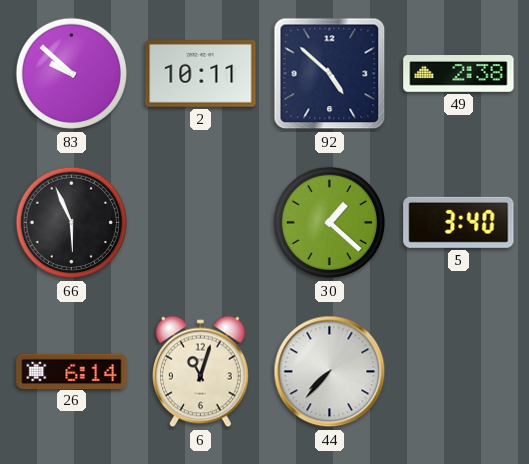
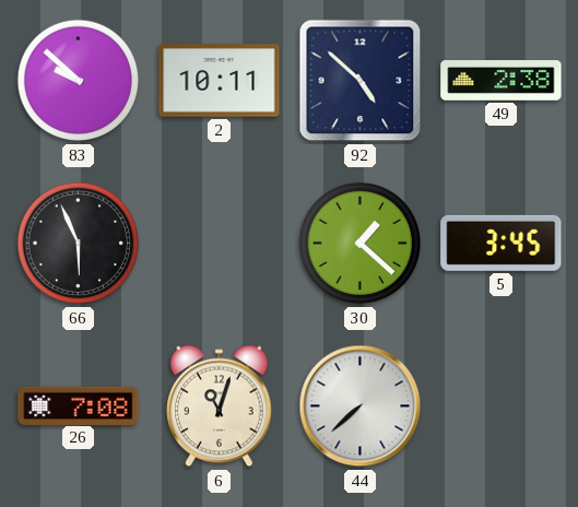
5: 3:40 -> 3:45 (502, 243)
26: 6:14 -> 7:08 (79, 405)
44: 7:37 -> 7:38 (361, 406)
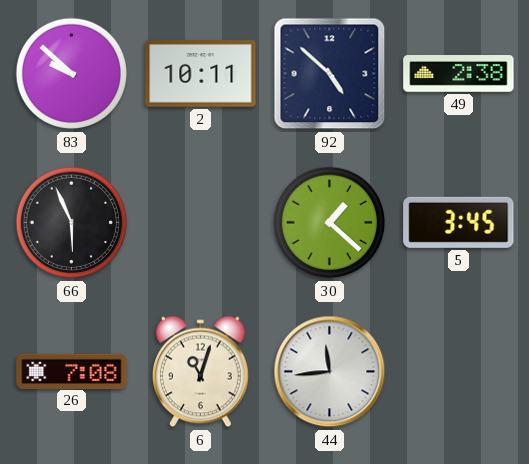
44: 7:38 -> 11:44 (330, 372)
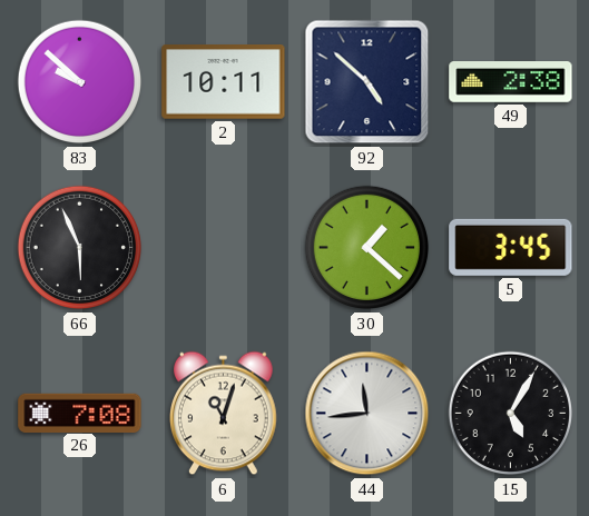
15: none -> 5:05 (511, 414)
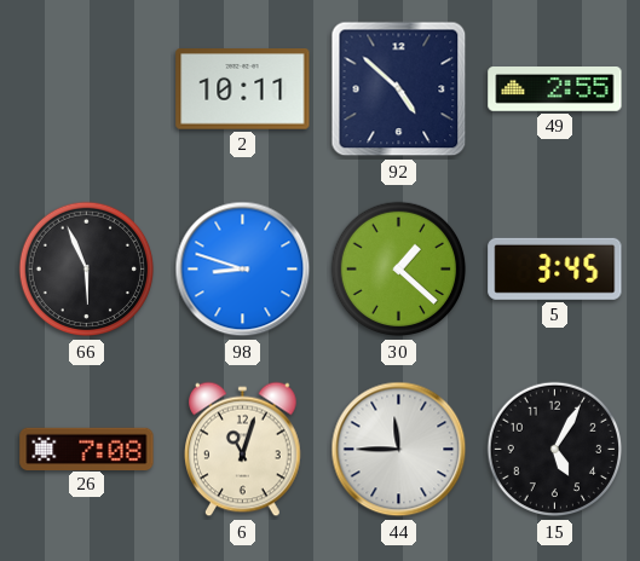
83: 9:52 -> none (80, 82)
49: 2:38 -> 2:55 (555, 89)
98: none -> 8:48 (243, 270)
44: 11:44 -> 11:45 (399, 450)
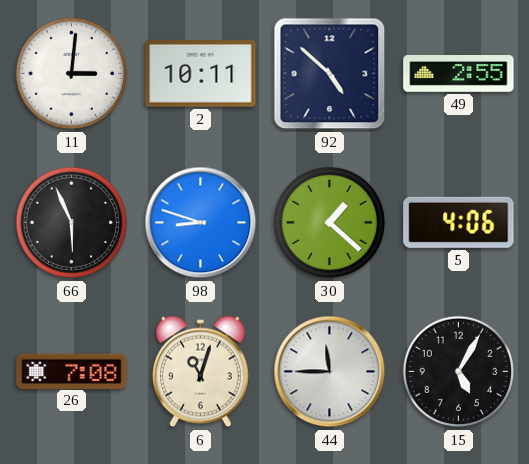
11: none -> 3:01 (72, 74)
5: 3:45 -> 4:06 (459, 222)
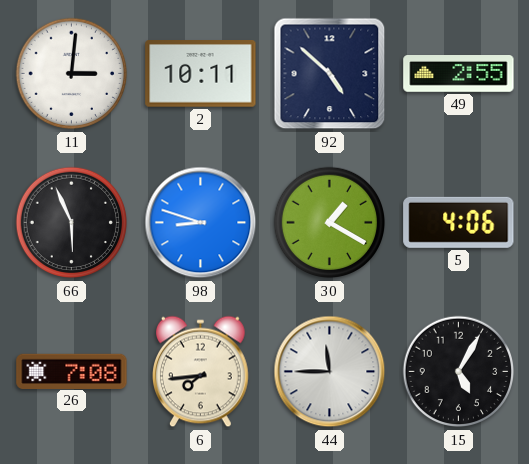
30: 1:22 -> 1:20 (330, 223)
6: 11:03 -> 7:44 (201, 372)
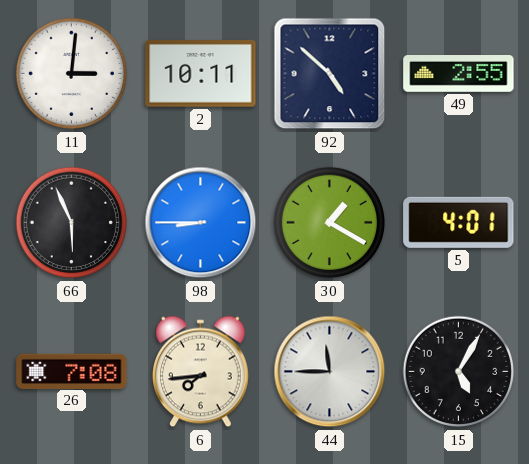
98: 8:48 -> 8:45 (201, 223)
5: 4:06 -> 4:01 (459, 222)
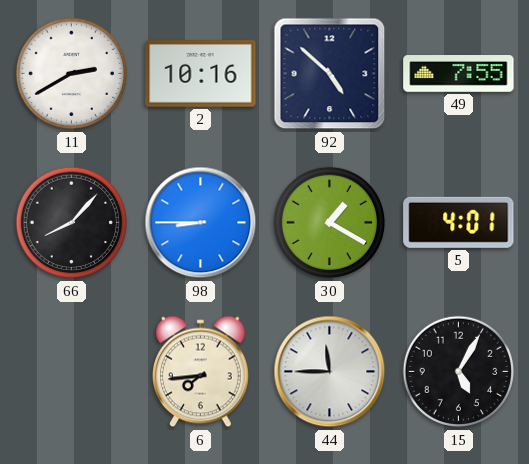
11: 3:01 -> 2:40 (72, 74)
2: 10:11 -> 10:16 (201, 74)
49: 2:55 -> 7:55 (459, 74)
66: 5:56 -> 8:07 (72, 223)
26: 7:08 -> none (72, 371)
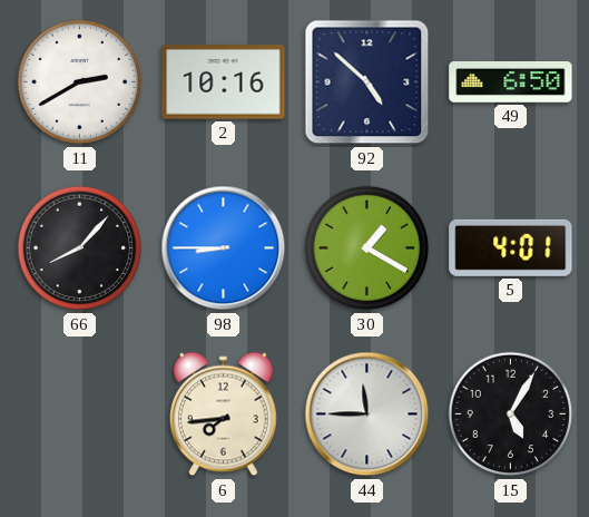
49: 7:55 -> 6:50 (511, 82)
